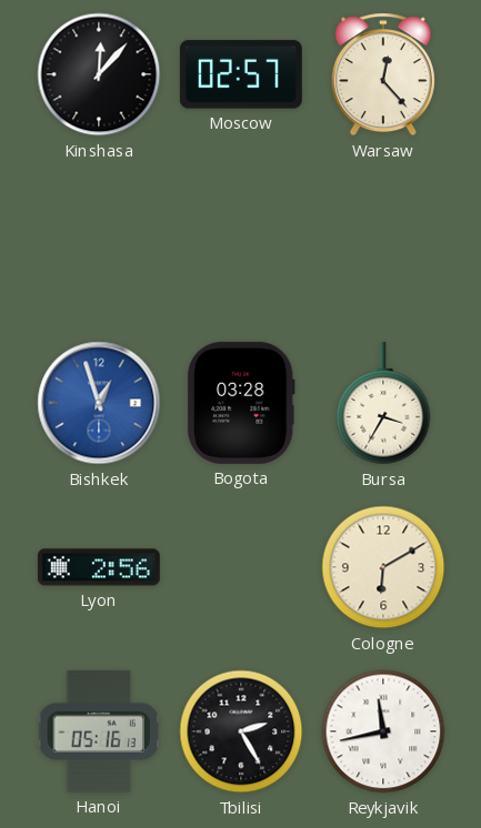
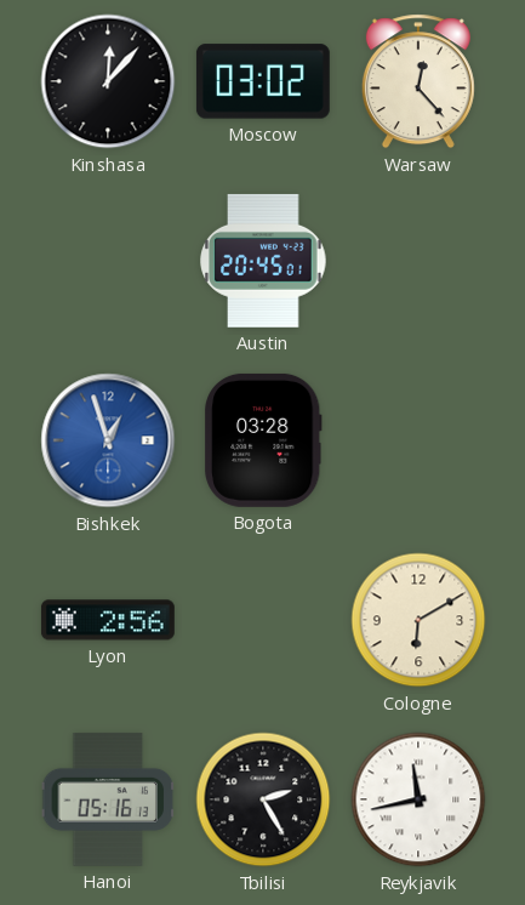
Moscow: 02:57 -> 03:02 (263, 81)
Austin: none -> 20:45 (263, 261)
Bursa: 3:35 -> none (383, 403)
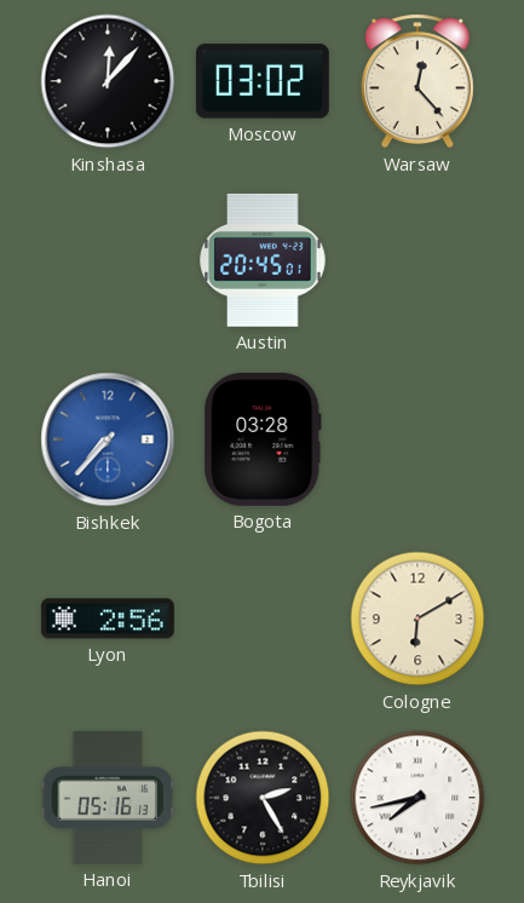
Bishkek: 12:57 -> 7:37 (108, 439)
Reykjavik: 11:43 -> 7:43 (418, 798)
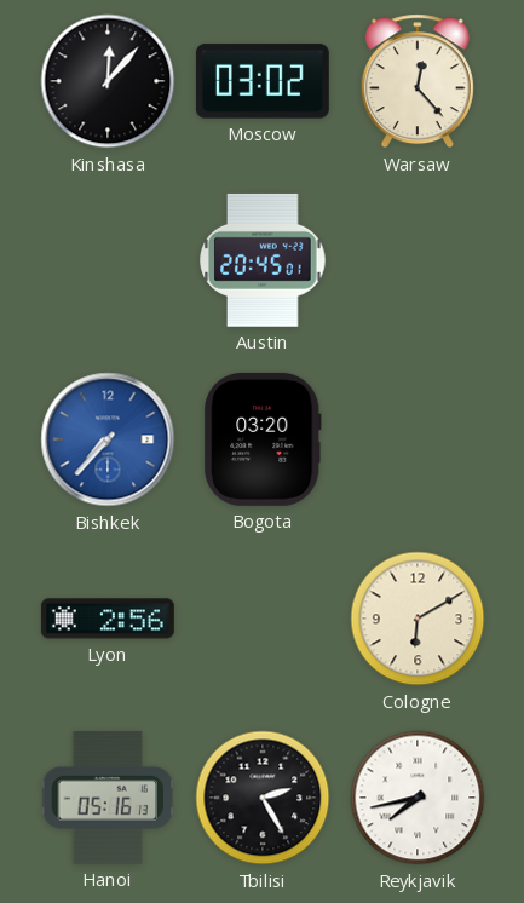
Bogota: 03:28 -> 03:20 (264, 439)
